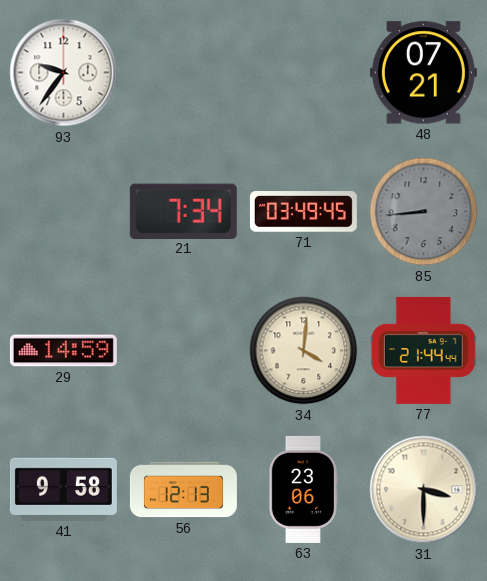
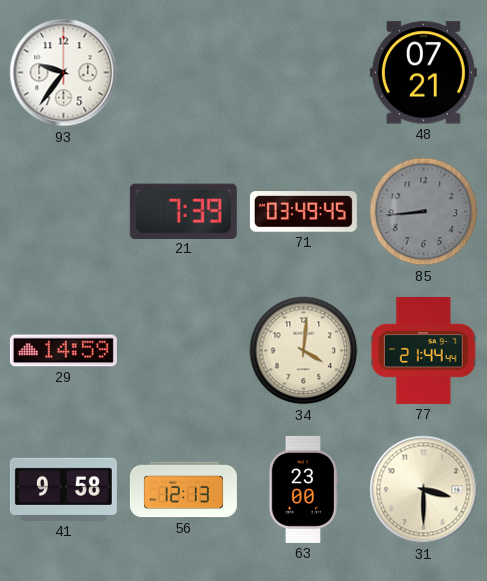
21: 7:34 -> 7:39 (183, 211)
63: 23:06 -> 23:00 (303, 489)
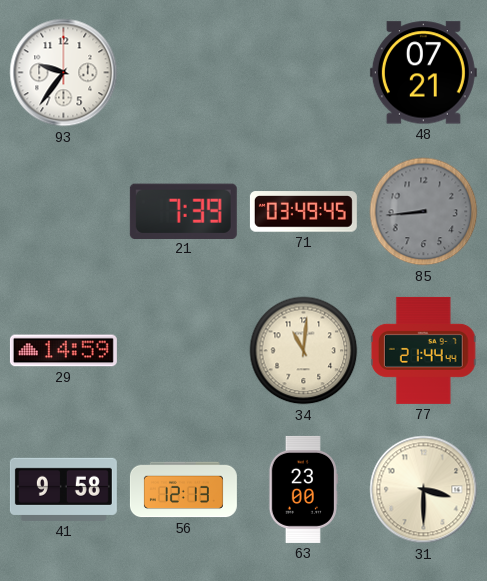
34: 4:01 -> 11:01 (304, 351)
